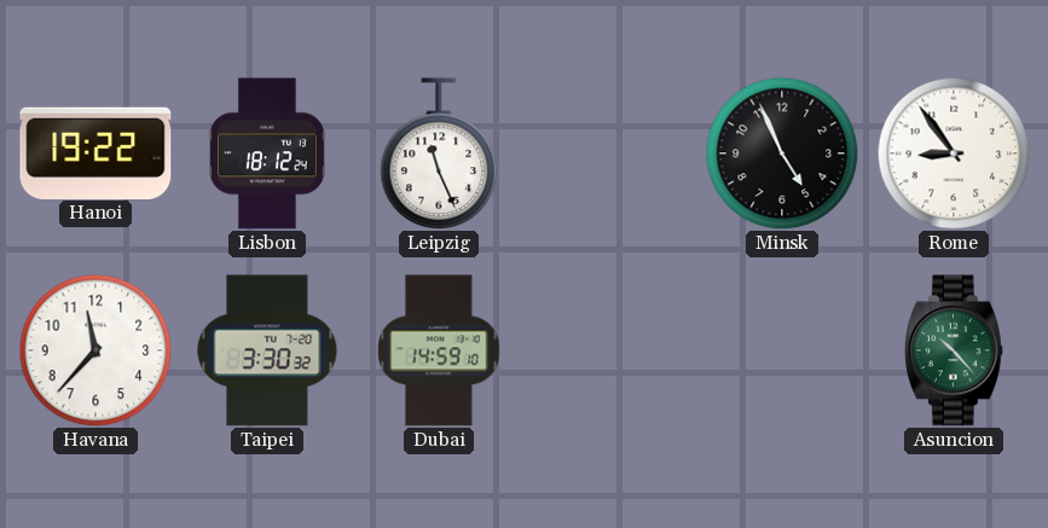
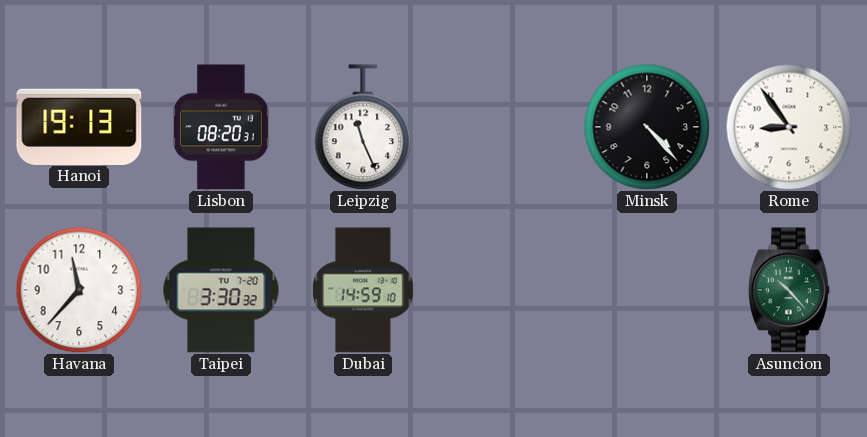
Hanoi: 19:22 -> 19:13 (79, 126)
Lisbon: 18:12 -> 08:20 (221, 127)
Minsk: 4:56 -> 4:23 (647, 127)
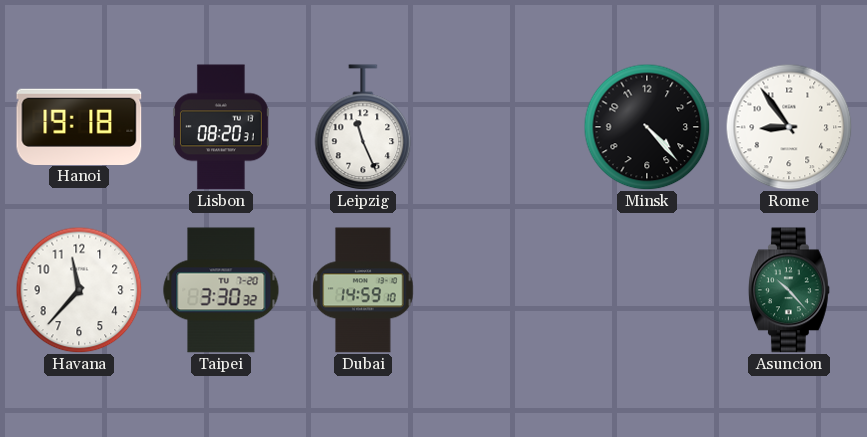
Hanoi: 19:13 -> 19:18 (79, 126)
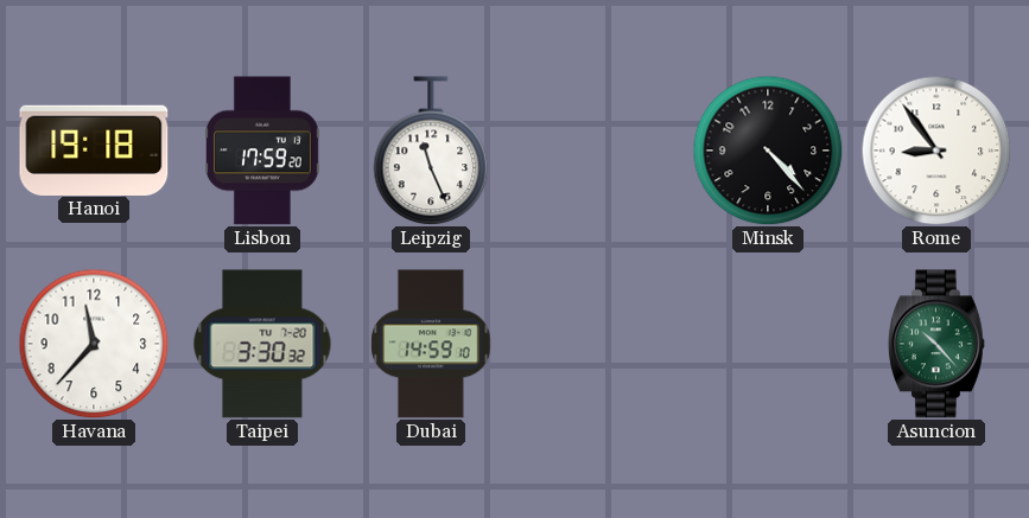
Lisbon: 08:20 -> 17:59 (262, 151)
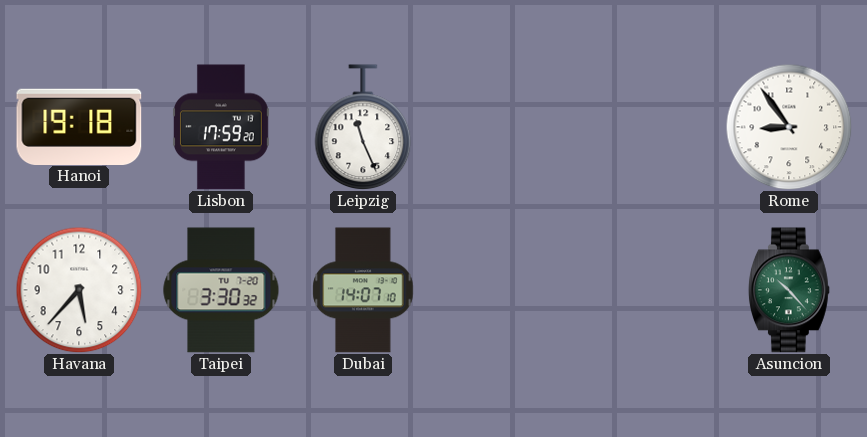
Minsk: 4:23 -> none (768, 151)
Havana: 11:37 -> 5:37 (79, 290)
Dubai: 14:59 -> 14:07 (363, 290)
